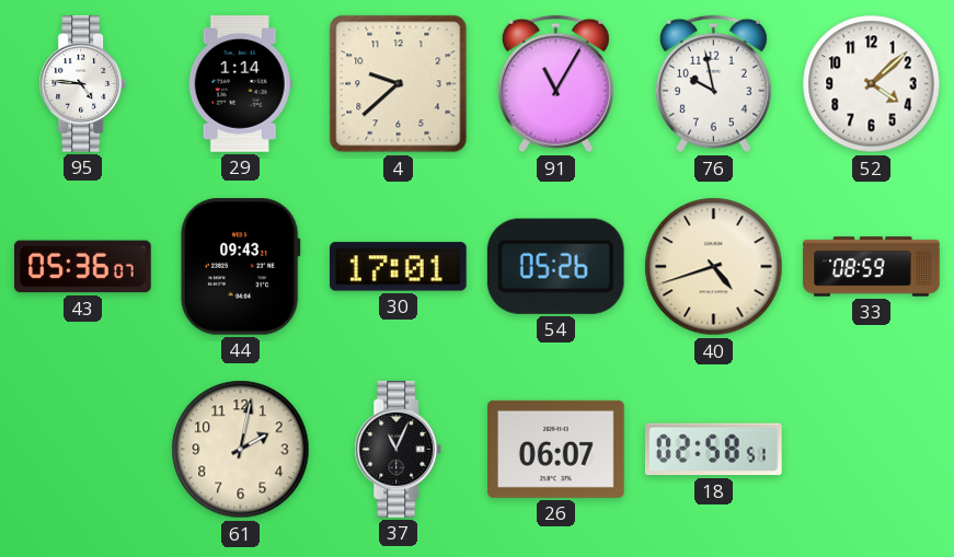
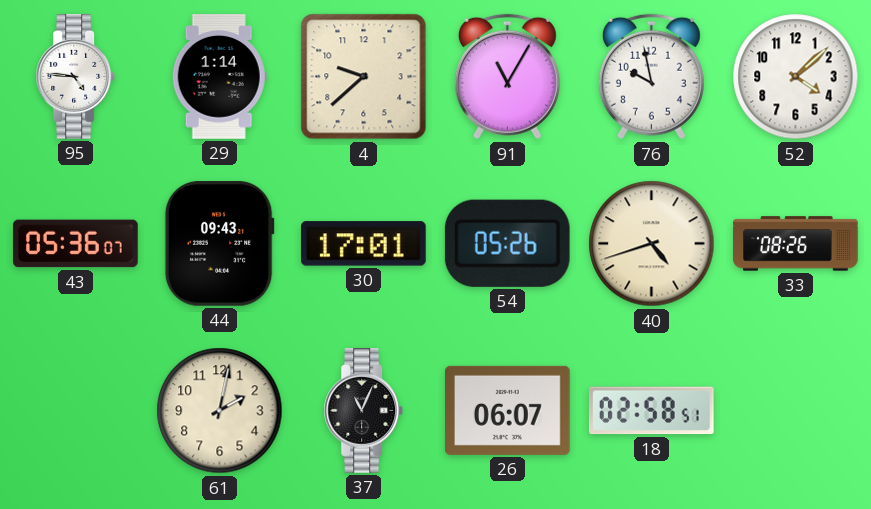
33: 08:59 -> 08:26 (796, 244)
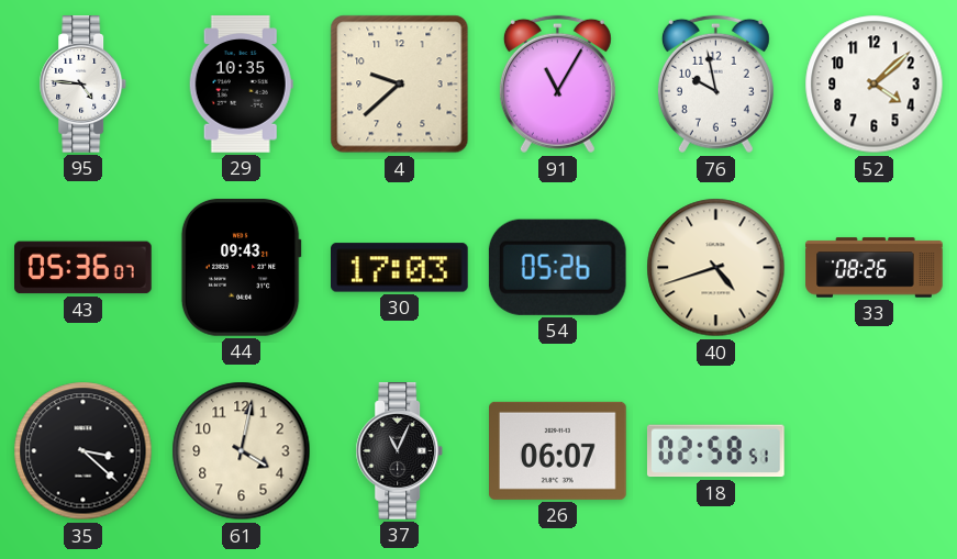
29: 1:14 -> 10:35 (241, 85)
30: 17:01 -> 17:03 (400, 268)
35: none -> 3:22 (84, 451)
61: 2:02 -> 4:02 (242, 451)
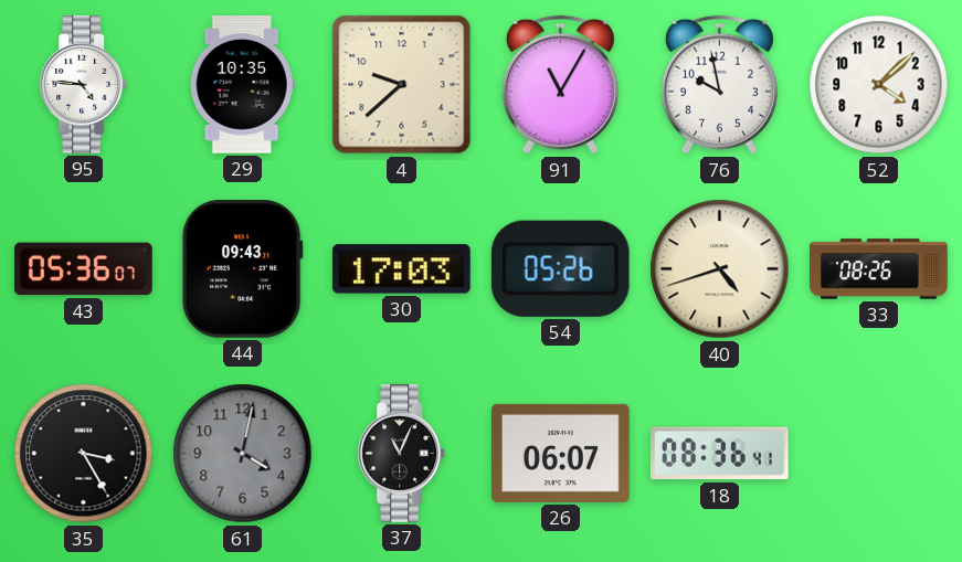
35: 3:22 -> 3:25 (84, 454)
61 dial: cream -> grey (243, 454)
18: 02:58 -> 08:36 (719, 454)
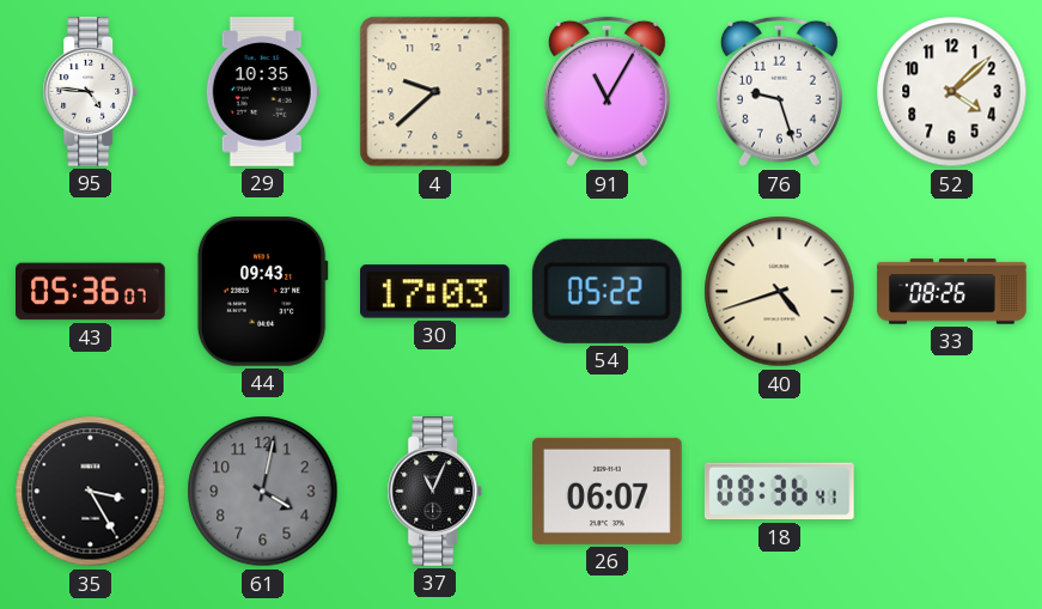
76: 9:58 -> 9:27 (779, 92)
54: 05:26 -> 05:22 (607, 291)
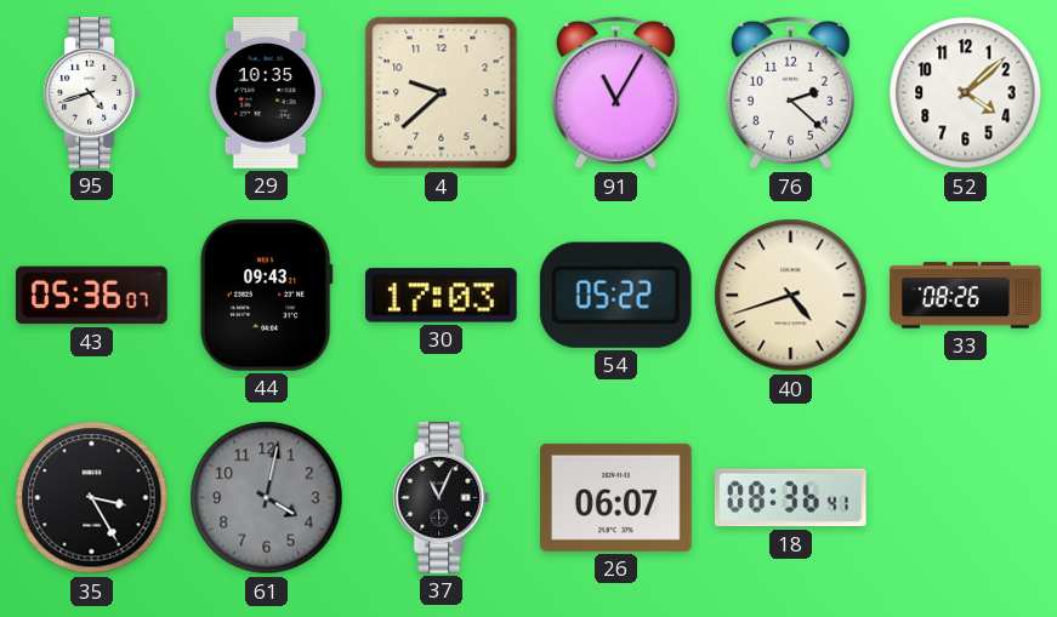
95: 4:46 -> 4:42 (92, 93)
76: 9:27 -> 2:22 (790, 93)
